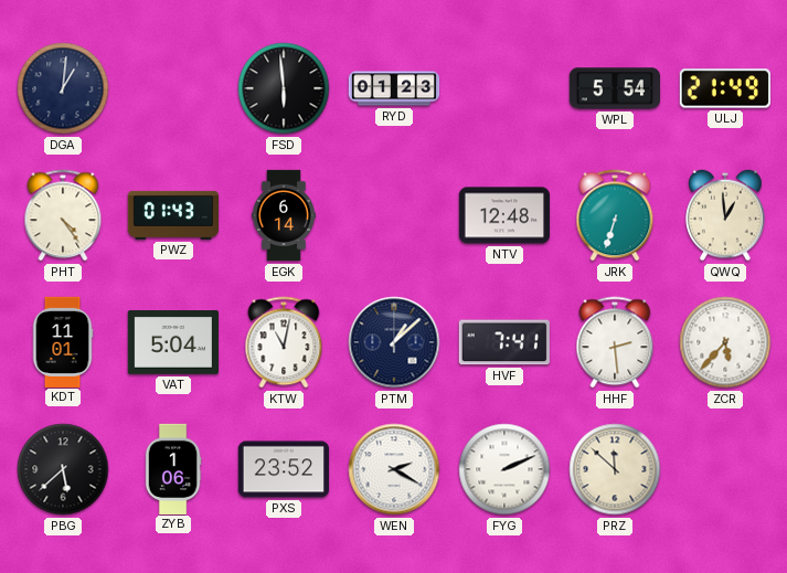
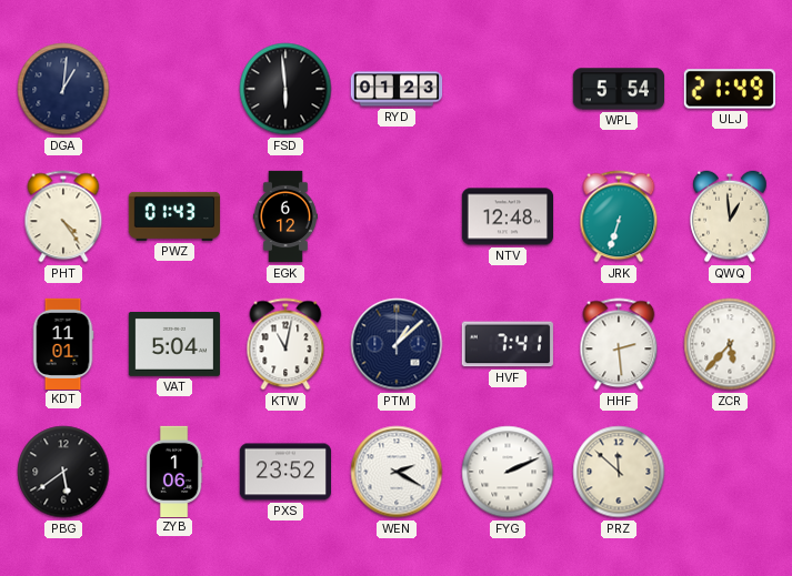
EGK: 6:14 -> 6:12 (285, 216)
PBG: 5:38 -> 5:39 (63, 472)
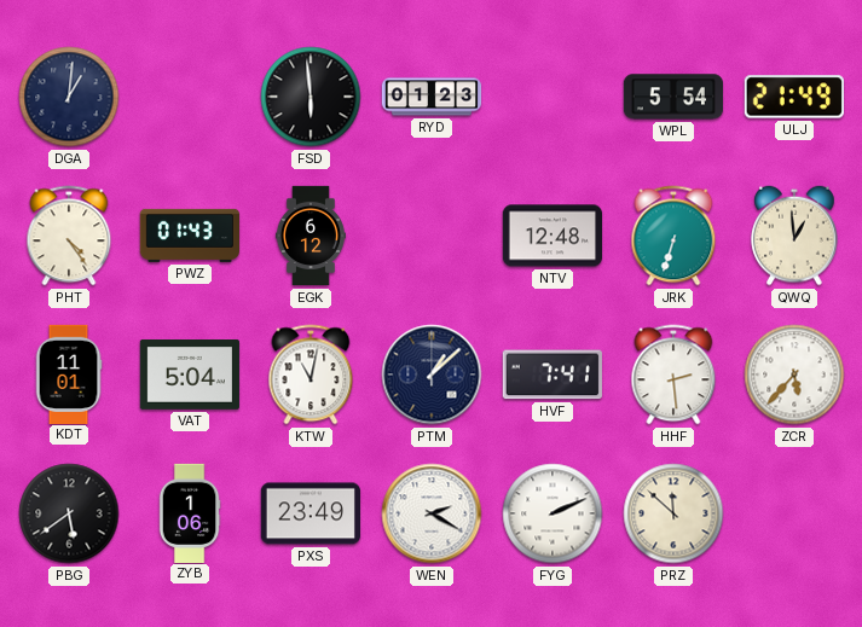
PXS: 23:52 -> 23:49 (309, 513)
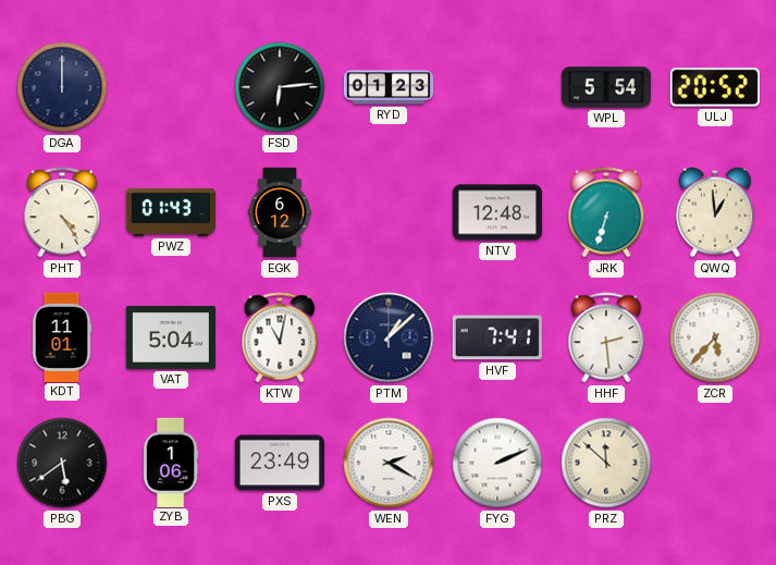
DGA: 1:01 -> 12:00 (62, 87)
FSD: 5:59 -> 6:14 (280, 87)
ULJ: 21:49 -> 20:52 (715, 87)
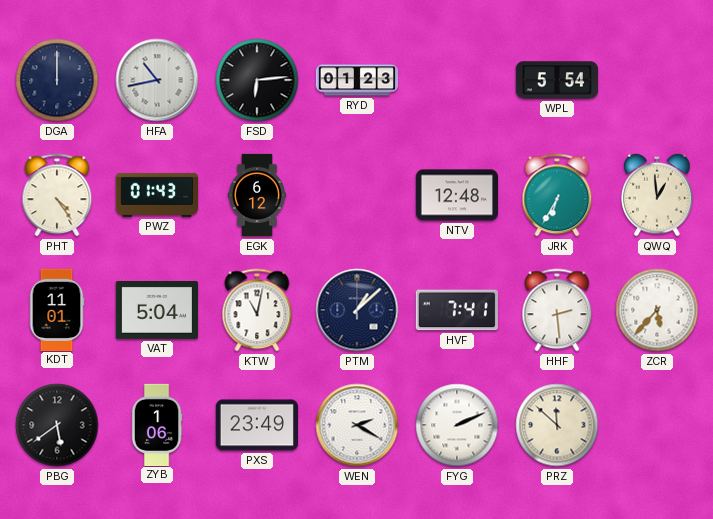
HFA: none -> 10:43 (157, 80)
ULJ: 20:52 -> none (715, 87)
JRK: 6:33 -> 6:35 (557, 195)
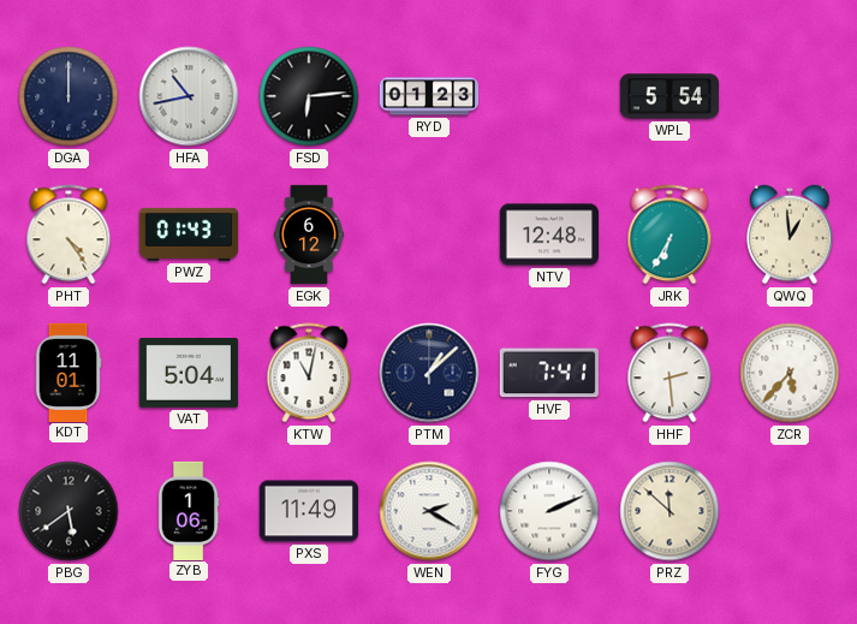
PXS: 23:49 -> 11:49 (308, 511)
